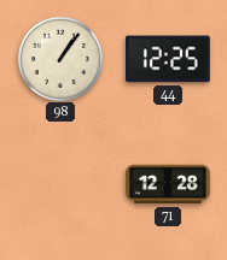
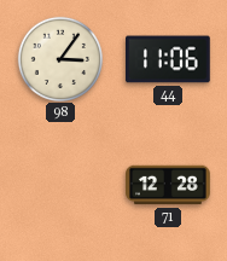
98: 1:06 -> 3:06 (59, 58)
44: 12:25 -> 11:06 (169, 59)
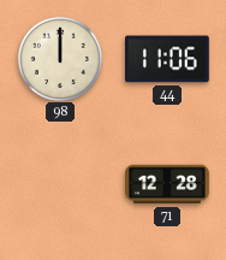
98: 3:06 -> 12:00 (59, 58)
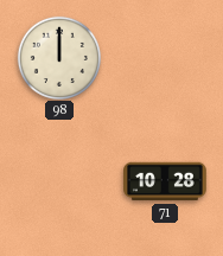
44: 11:06 -> none (168, 59)
71: 12:28 -> 10:28 (165, 181)
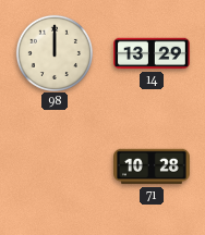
14: none -> 13:29 (152, 53)
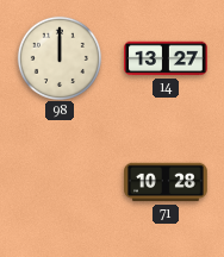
14: 13:29 -> 13:27 (166, 58)
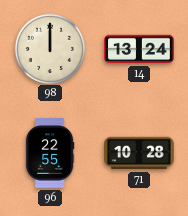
14: 13:27 -> 13:24 (139, 49)
96: none -> 22:55 (50, 153)
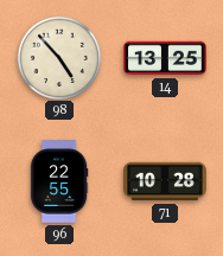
98: 12:00 -> 4:53 (58, 57)
14: 13:24 -> 13:25 (165, 58)
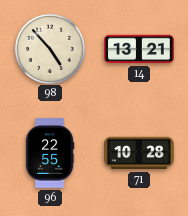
14: 13:25 -> 13:21 (139, 49)
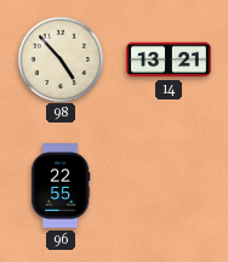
71: 10:28 -> none (139, 153)
